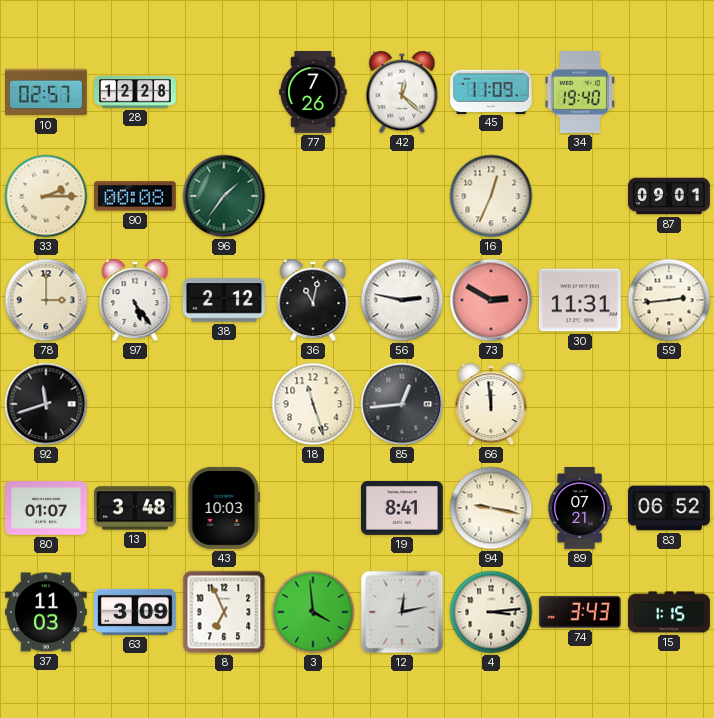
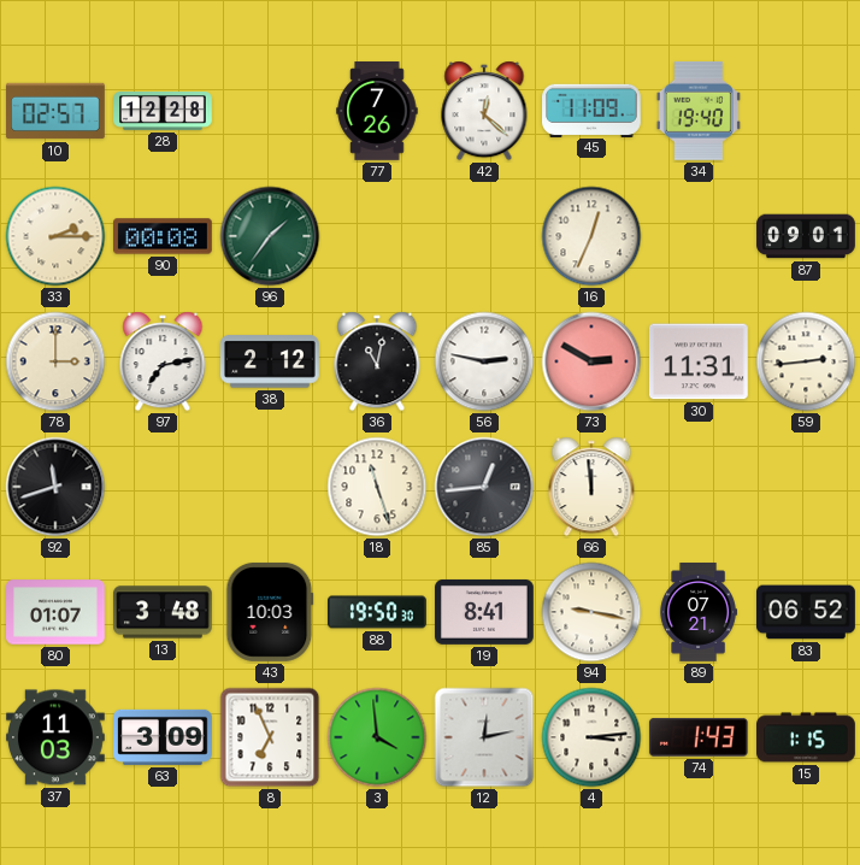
97: 5:24 -> 7:13 (163, 361)
88: none -> 19:50 (378, 612)
74: 3:43 -> 1:43 (699, 737)
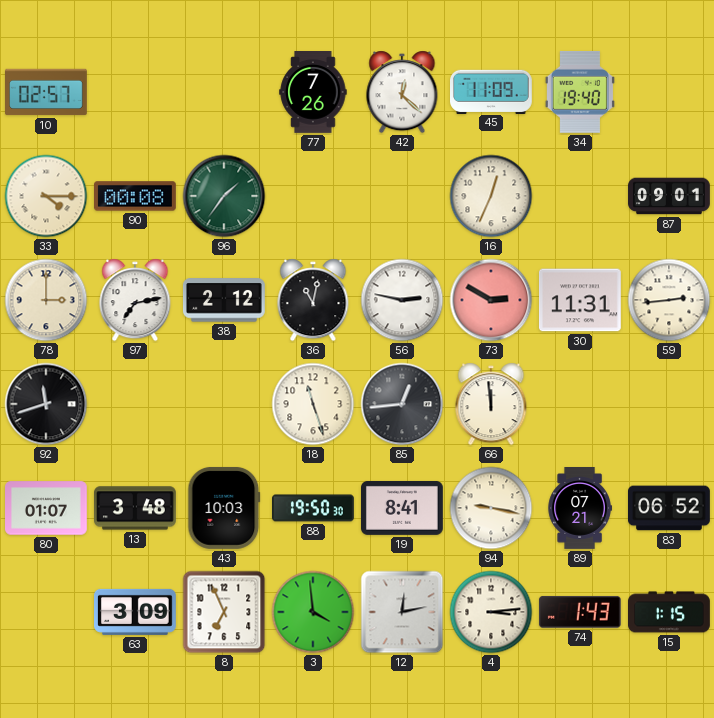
28: 12:28 -> none (163, 112)
33: 2:15 -> 4:15 (46, 196)
37: 11:03 -> none (57, 737)
